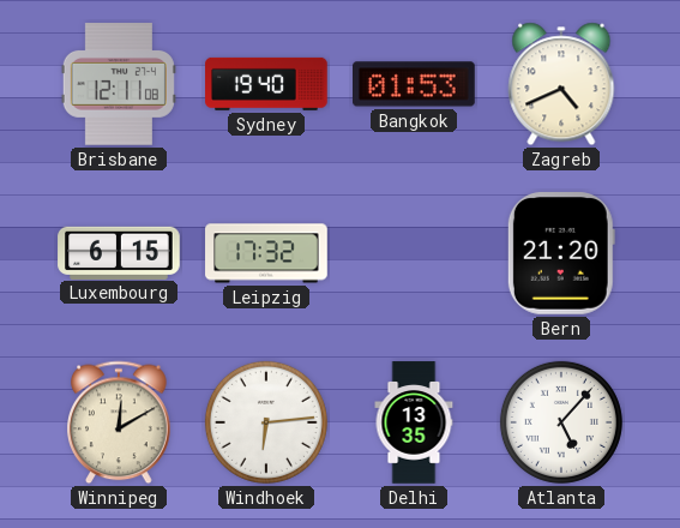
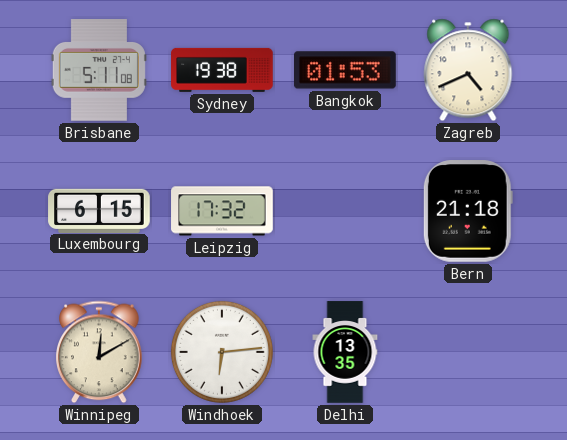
Brisbane: 12:11 -> 5:11 (99, 70)
Sydney: 19:40 -> 19:38 (222, 70)
Bern: 21:20 -> 21:18 (468, 211)
Atlanta: 5:07 -> none (561, 422)
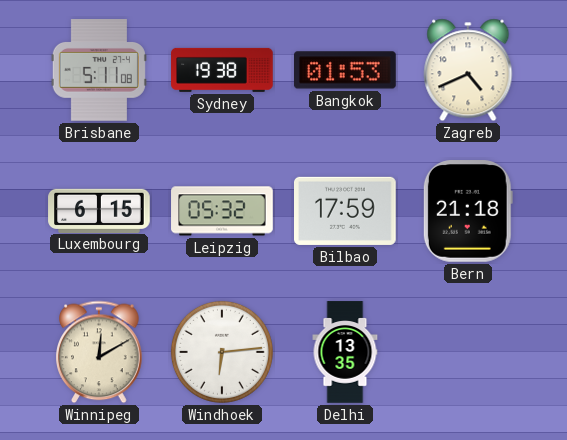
Leipzig: 17:32 -> 05:32 (222, 211)
Bilbao: none -> 17:59 (345, 211)
